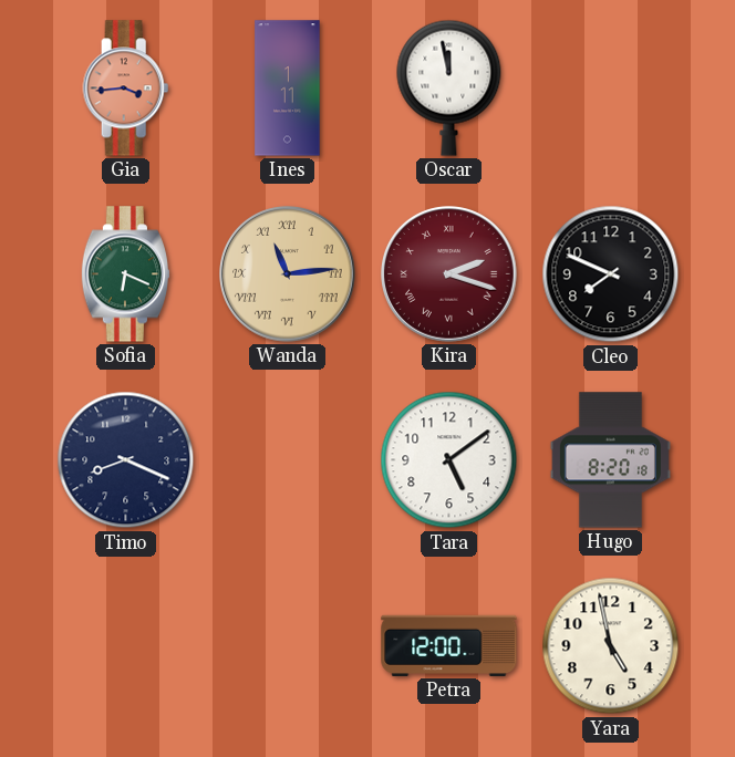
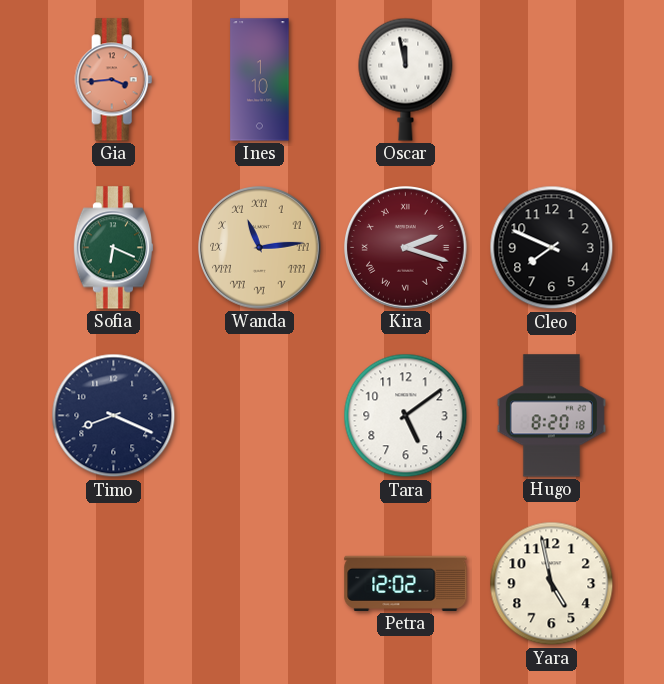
Ines: 1:11 -> 1:10 (260, 80)
Petra: 12:00 -> 12:02 (406, 583)
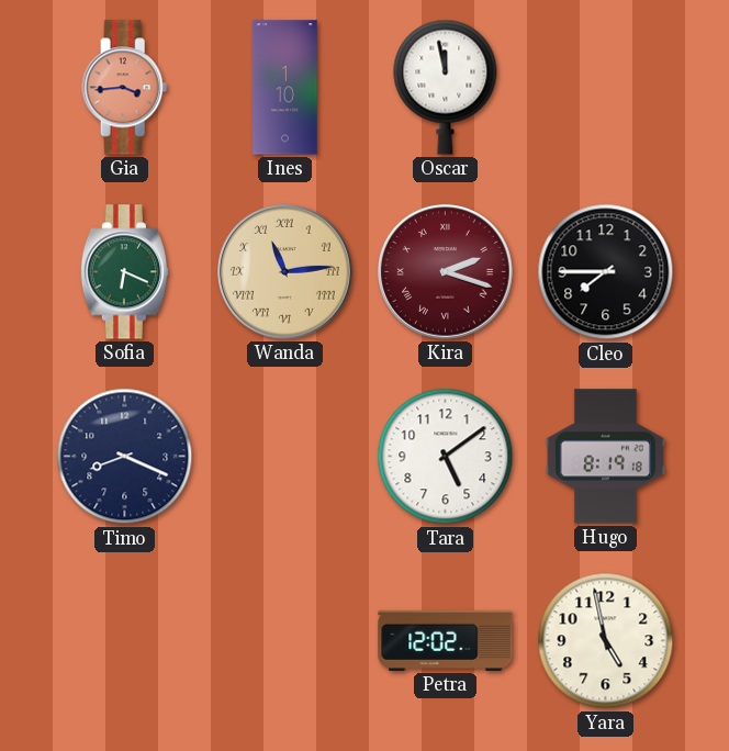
Cleo: 7:49 -> 7:45 (606, 272)
Hugo: 8:20 -> 8:19 (605, 457)
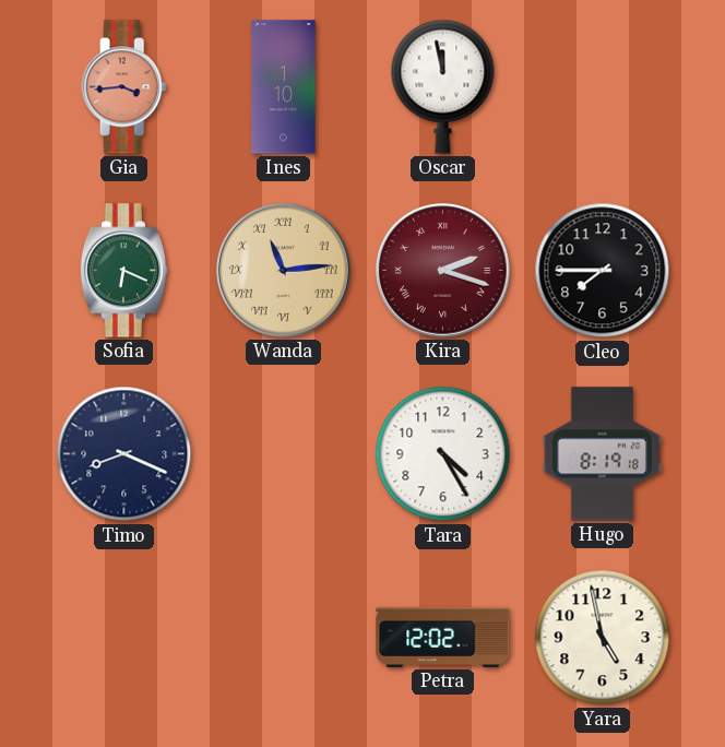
Tara: 5:09 -> 4:25 (443, 454)
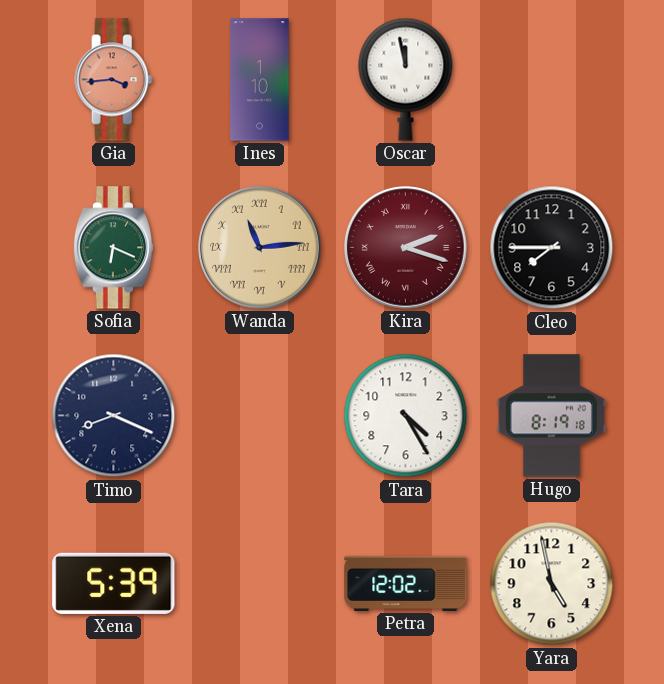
Xena: none -> 5:39 (114, 583)
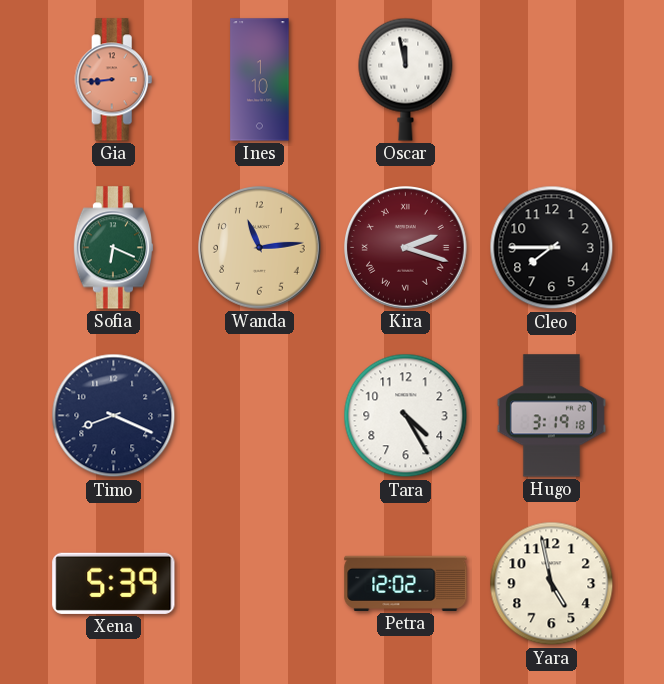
Gia: 3:44 -> 8:44 (114, 80)
Wanda numerals: Roman -> Arabic (260, 248)
Hugo: 8:19 -> 3:19 (551, 416)
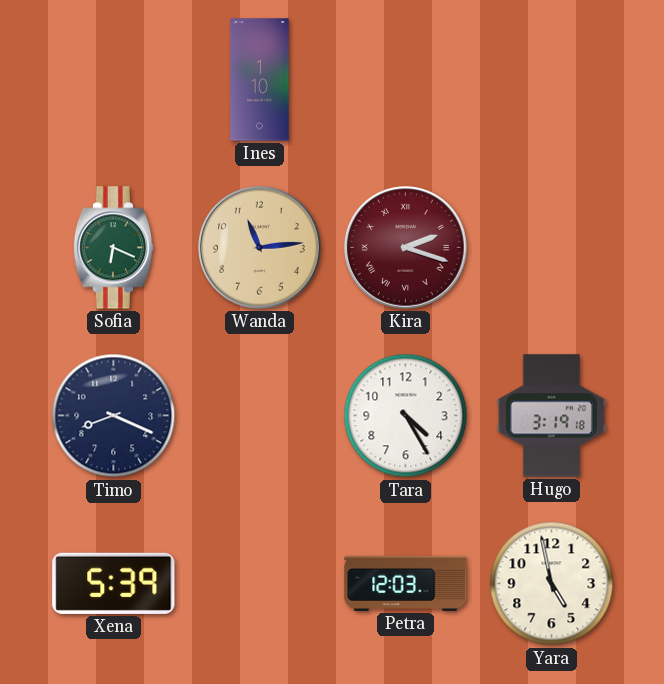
Gia: 8:44 -> none (114, 80)
Oscar: 11:58 -> none (406, 79)
Cleo: 7:45 -> none (552, 248)
Petra: 12:02 -> 12:03 (406, 583)
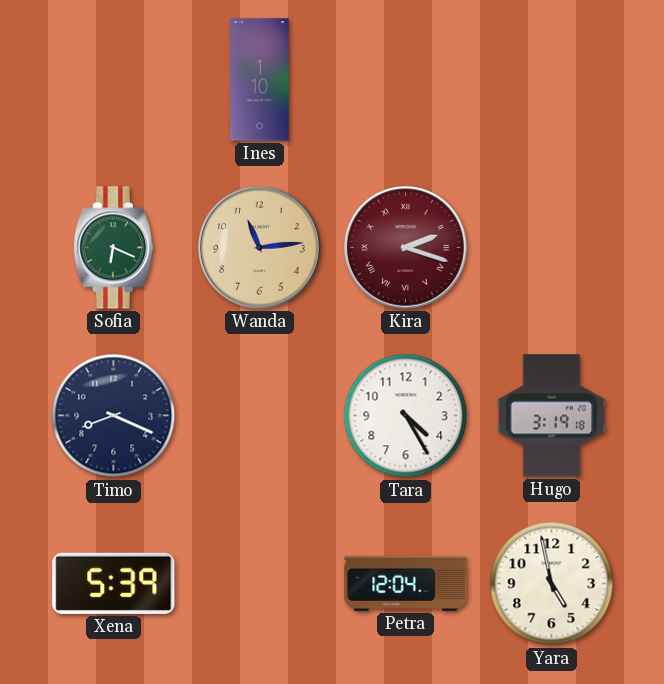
Petra: 12:03 -> 12:04 (406, 583)
